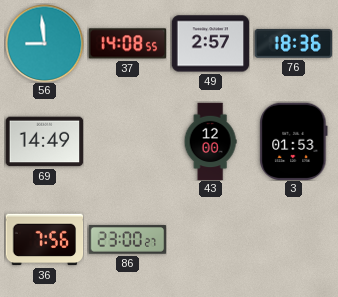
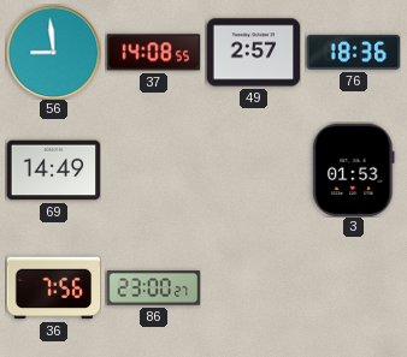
43: 12:00 -> none (210, 141)
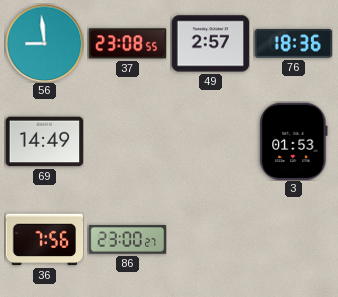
37: 14:08 -> 23:08 (127, 44)
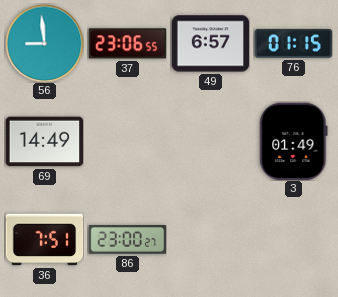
37: 23:08 -> 23:06 (127, 44)
49: 2:57 -> 6:57 (210, 44)
76: 18:36 -> 01:15 (293, 43)
3: 01:53 -> 01:49 (294, 141)
36: 7:56 -> 7:51 (44, 240)
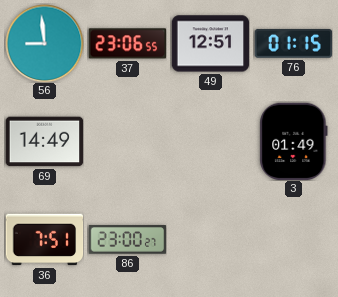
49: 6:57 -> 12:51 (210, 44)
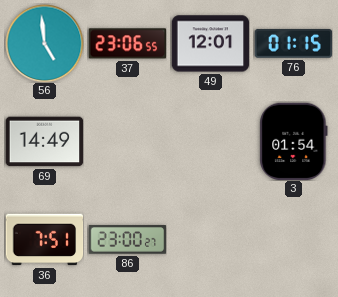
56: 8:59 -> 4:59 (44, 43)
49: 12:51 -> 12:01 (210, 44)
3: 01:49 -> 01:54 (294, 141)
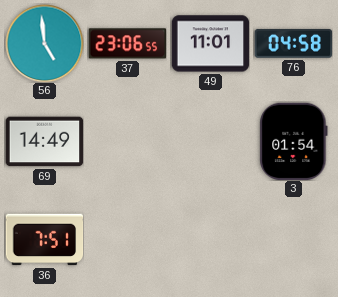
49: 12:01 -> 11:01 (210, 44)
76: 01:15 -> 04:58 (293, 43)
86: 23:00 -> none (127, 240)
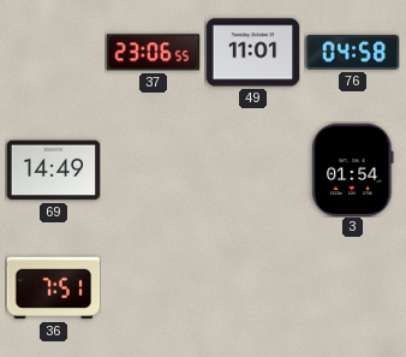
56: 4:59 -> none (44, 43)
